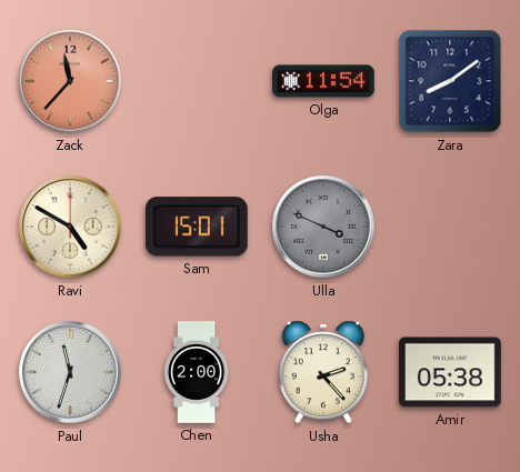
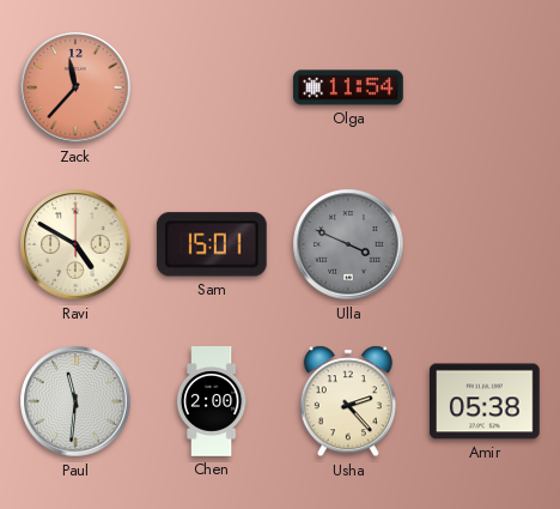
Zara: 8:09 -> none (450, 81)
Paul: 11:33 -> 11:31 (75, 401)
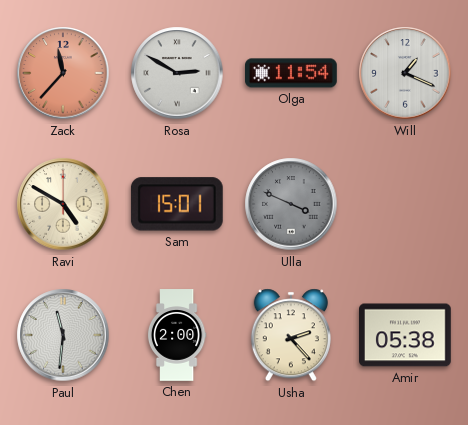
Rosa: none -> 2:50 (177, 73)
Will: none -> 1:19 (405, 73)
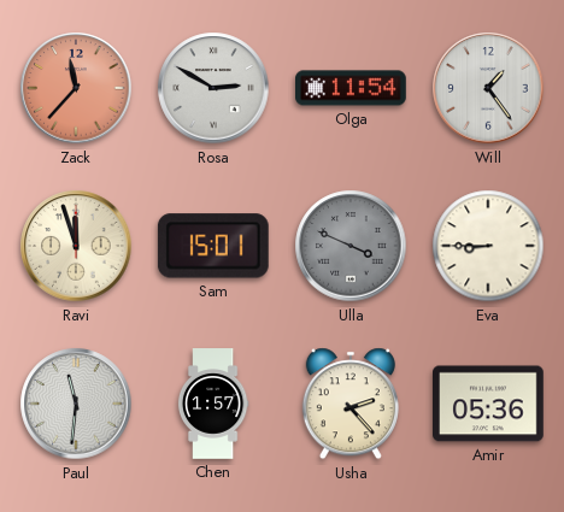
Will: 1:19 -> 1:24 (488, 88)
Ravi: 4:50 -> 11:57 (76, 246)
Eva: none -> 8:45 (488, 246)
Chen: 2:00 -> 1:57 (213, 404)
Amir: 05:38 -> 05:36 (489, 404)
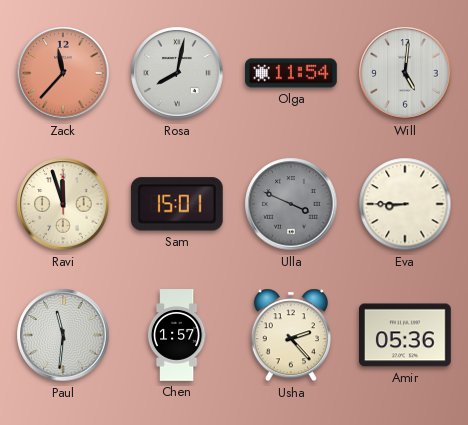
Rosa: 2:50 -> 8:02 (177, 73)
Will: 1:24 -> 5:01 (405, 73)
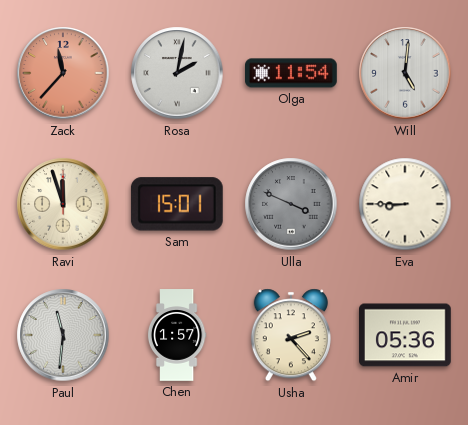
Rosa: 8:02 -> 2:02 (177, 73)
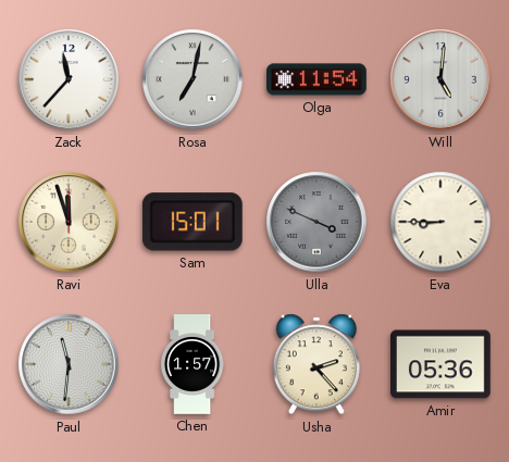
Zack dial: salmon -> white (69, 79)
Rosa: 2:02 -> 7:02 (193, 79)
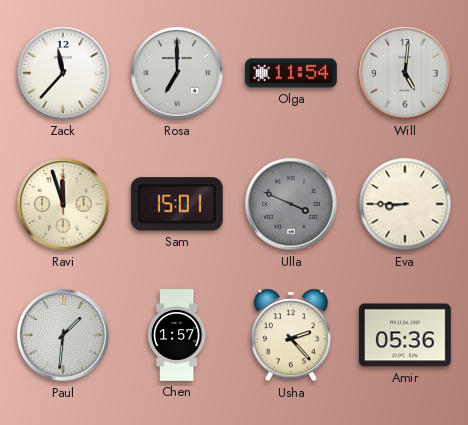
Rosa: 7:02 -> 7:00 (177, 73)
Paul: 11:31 -> 1:31 (63, 335)
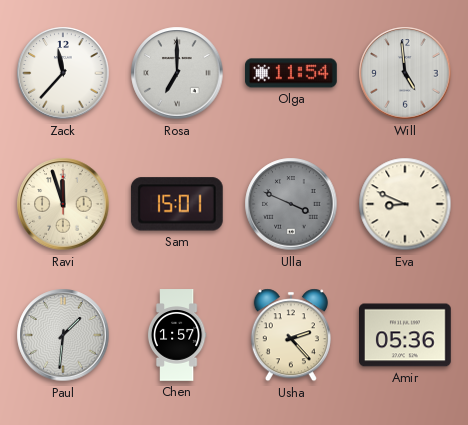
Will: 5:01 -> 4:59 (405, 73)
Eva: 8:45 -> 8:49 (405, 204)
